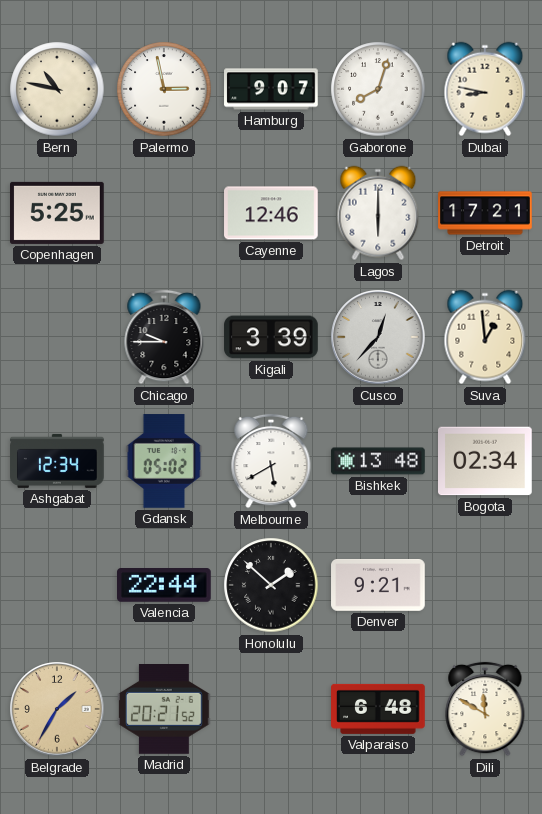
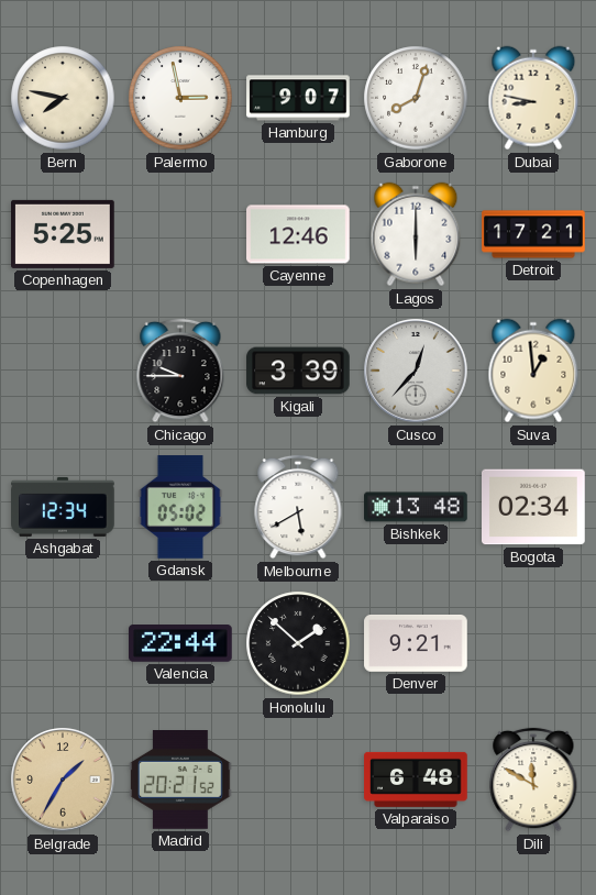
Bern: 10:47 -> 7:47 (63, 98)
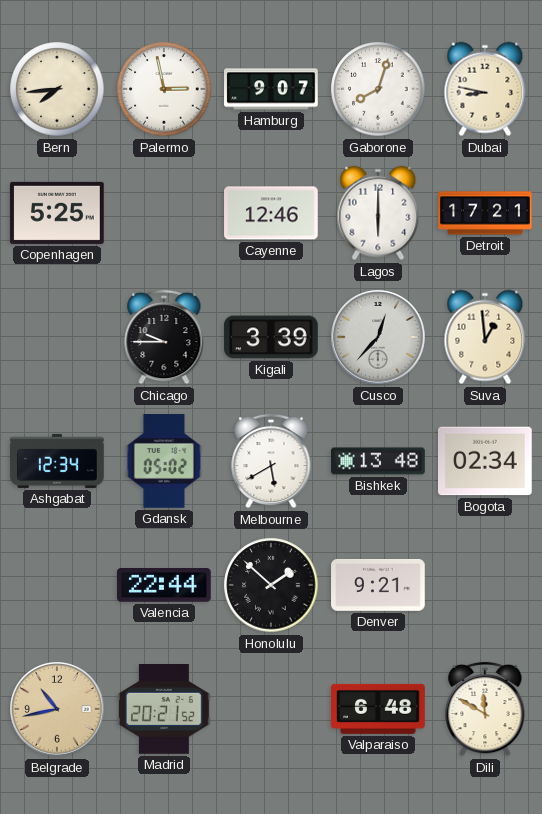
Bern: 7:47 -> 7:44 (57, 89)
Belgrade: 1:35 -> 10:43 (57, 709)
